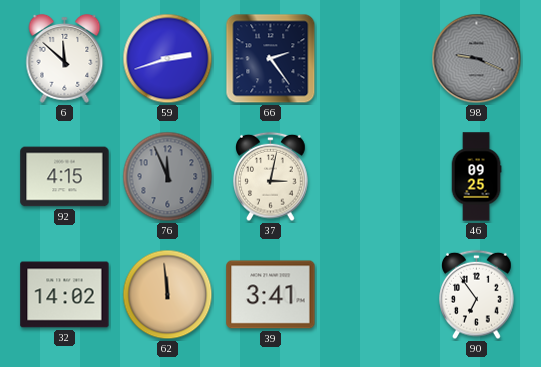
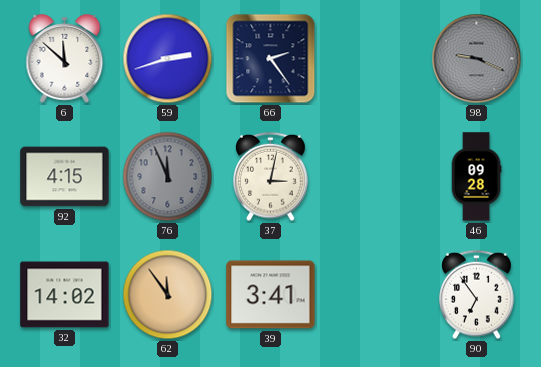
46: 09:25 -> 09:28 (476, 177)
62: 11:59 -> 11:54 (168, 295)
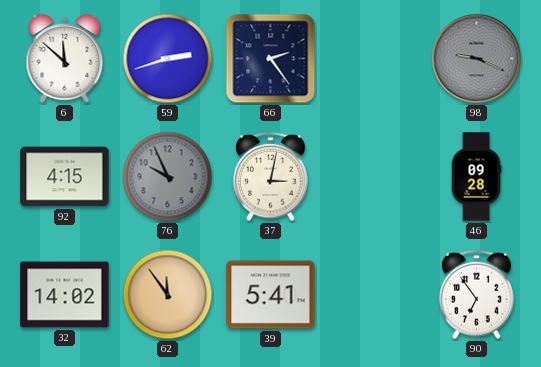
76: 11:56 -> 9:56 (168, 177)
39: 3:41 -> 5:41 (271, 295)
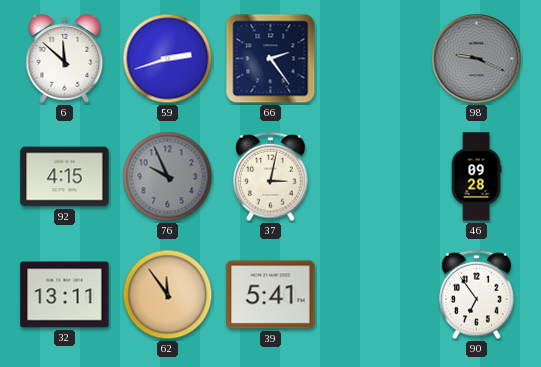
32: 14:02 -> 13:11 (65, 295)
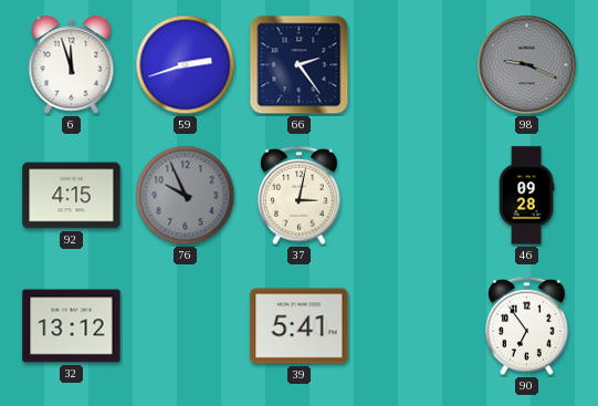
6: 11:52 -> 11:57 (72, 64)
32: 13:11 -> 13:12 (72, 326)
62: 11:54 -> none (168, 295)
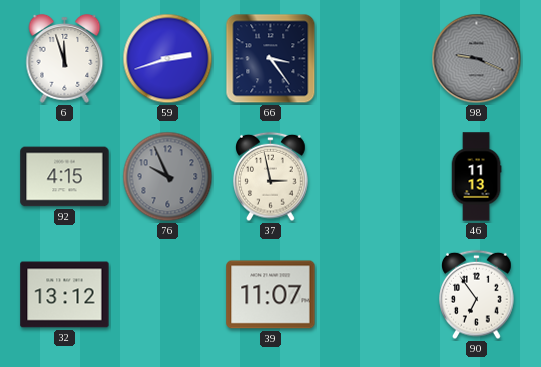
66: 2:24 -> 3:24 (271, 59)
37: 3:02 -> 2:58 (271, 177)
46: 09:28 -> 11:13 (476, 177)
39: 5:41 -> 11:07 (271, 295)
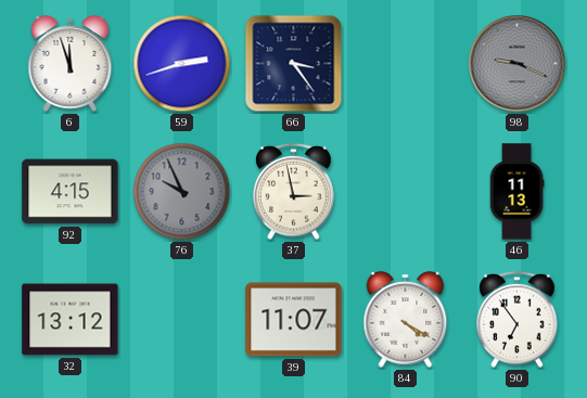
84: none -> 4:20 (406, 319)
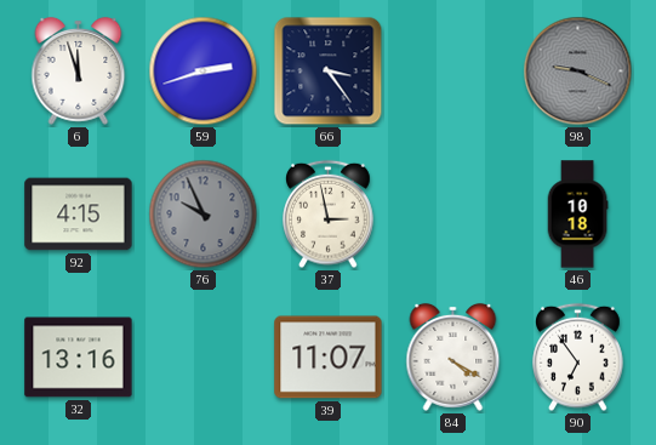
46: 11:13 -> 10:18 (577, 215)
32: 13:12 -> 13:16 (79, 358)
